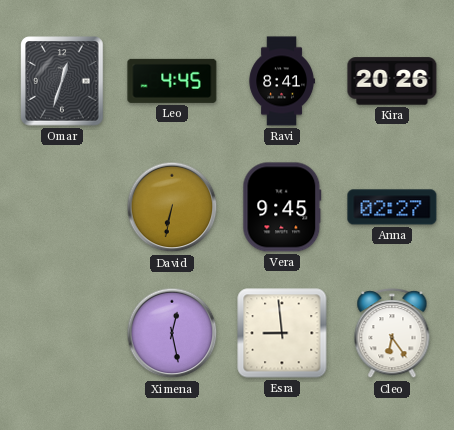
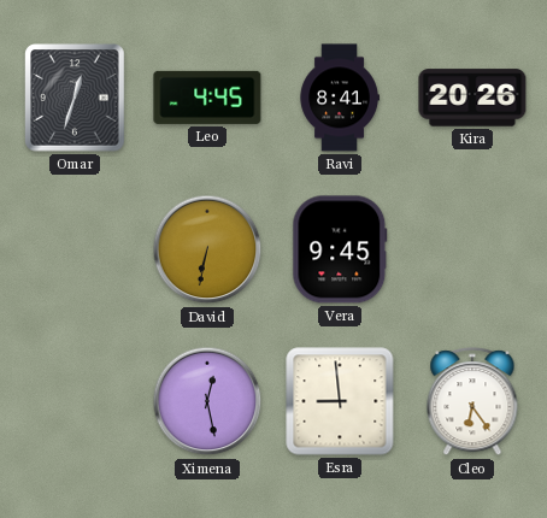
Anna: 02:27 -> none (392, 207)
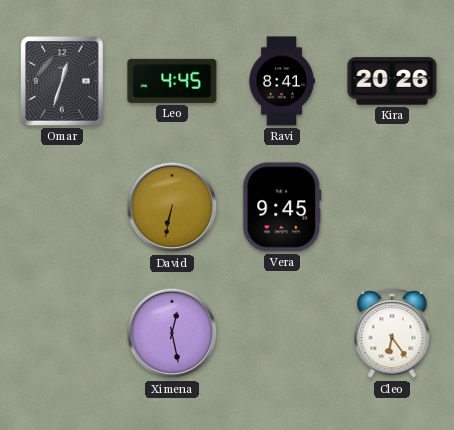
Esra: 8:59 -> none (340, 401)
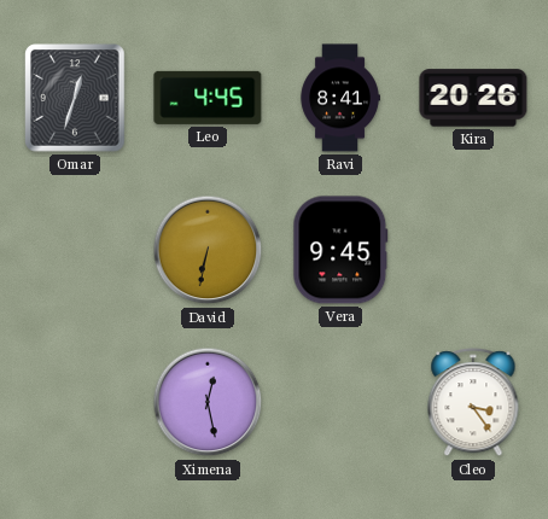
Cleo: 6:24 -> 3:24 (473, 403)
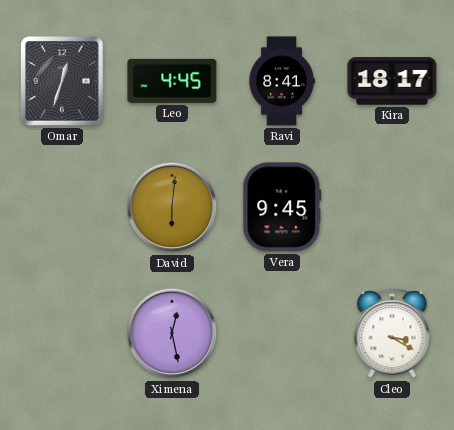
Kira: 20:26 -> 18:17 (392, 81)
David: 6:32 -> 6:01 (172, 207)
Cleo: 3:24 -> 3:20 (392, 334)
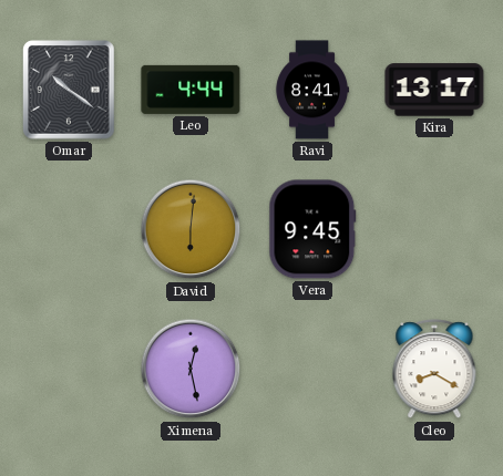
Omar: 12:33 -> 10:21 (69, 90)
Leo: 4:45 -> 4:44 (191, 90)
Kira: 18:17 -> 13:17 (434, 90)
Cleo: 3:20 -> 8:20 (434, 370)
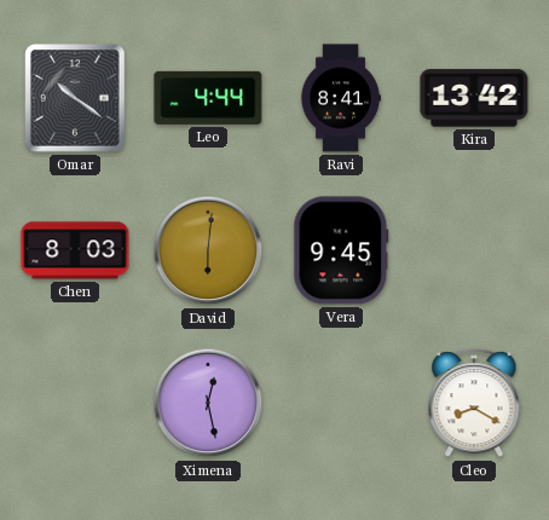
Kira: 13:17 -> 13:42 (474, 98)
Chen: none -> 8:03 (75, 250)
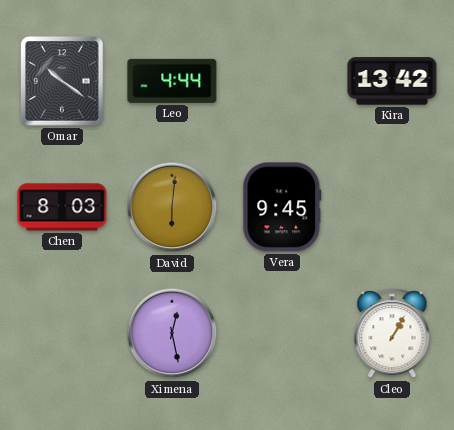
Ravi: 8:41 -> none (341, 98)
Cleo: 8:20 -> 1:05 (392, 334)
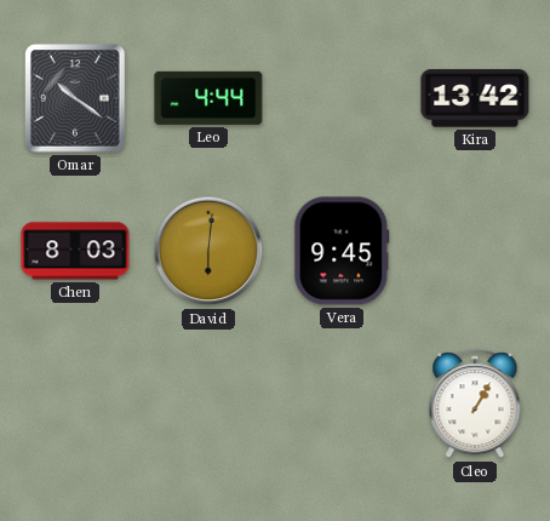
Ximena: 12:28 -> none (172, 333)
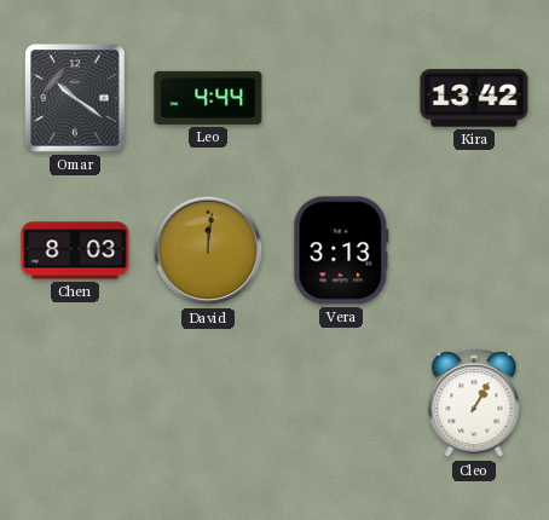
David: 6:01 -> 12:01 (208, 250)
Vera: 9:45 -> 3:13 (341, 250)
